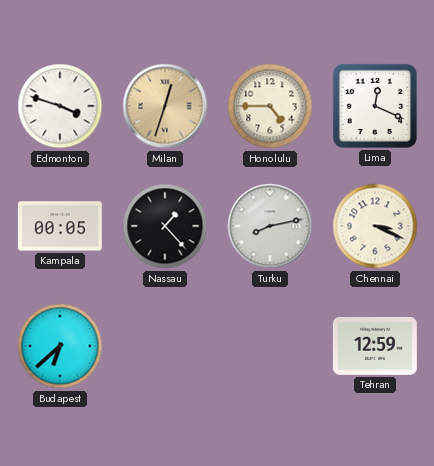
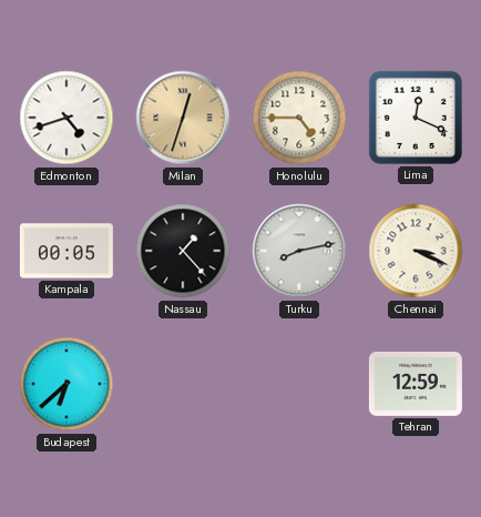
Edmonton: 3:48 -> 4:42 (66, 118)
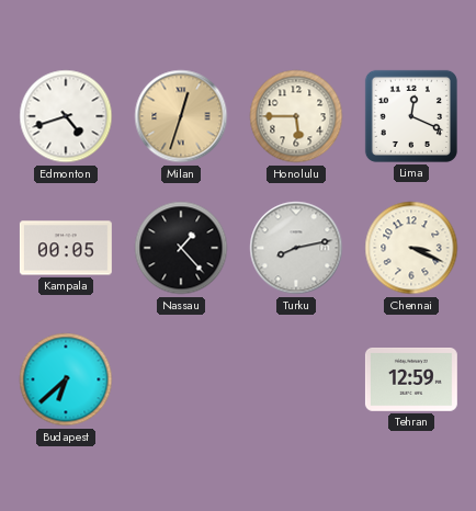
Honolulu: 4:45 -> 5:45 (296, 116)
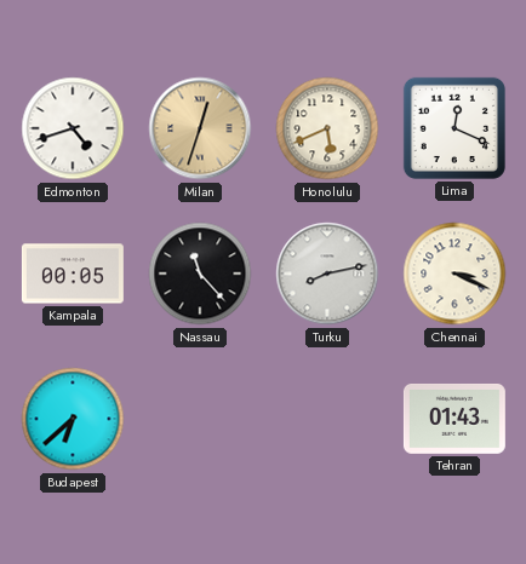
Honolulu: 5:45 -> 5:41 (327, 128)
Nassau: 1:23 -> 11:23 (200, 274)
Tehran: 12:59 -> 01:43 (454, 420)
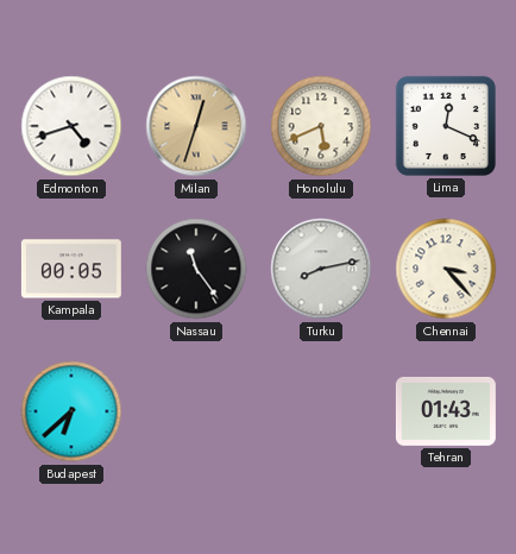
Nassau: 11:23 -> 11:24 (196, 269)
Chennai: 3:19 -> 3:23 (446, 269)
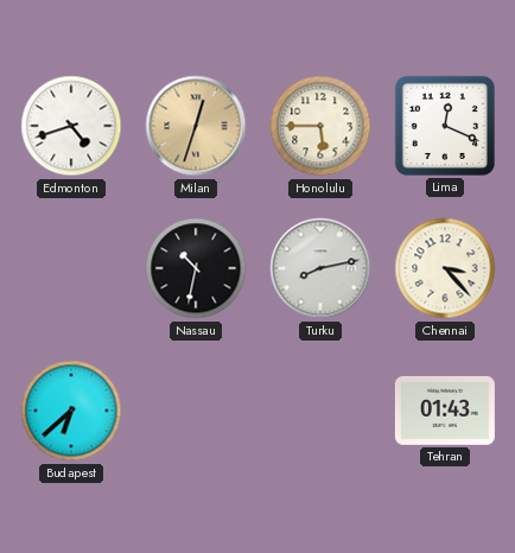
Honolulu: 5:41 -> 5:45 (320, 126)
Kampala: 00:05 -> none (71, 269)
Nassau: 11:24 -> 10:32 (196, 268)
